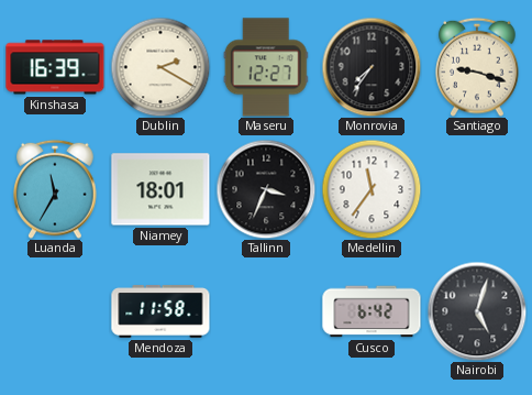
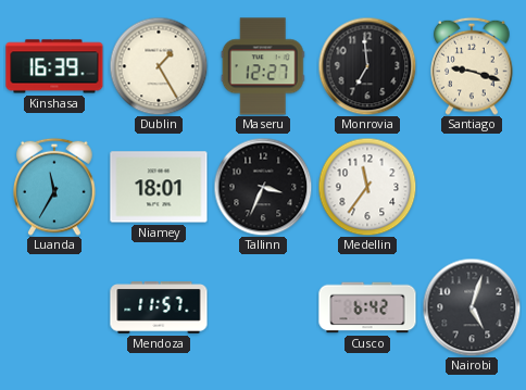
Dublin: 2:20 -> 1:25 (159, 66)
Monrovia: 7:36 -> 6:59 (367, 66)
Mendoza: 11:58 -> 11:57 (159, 307)
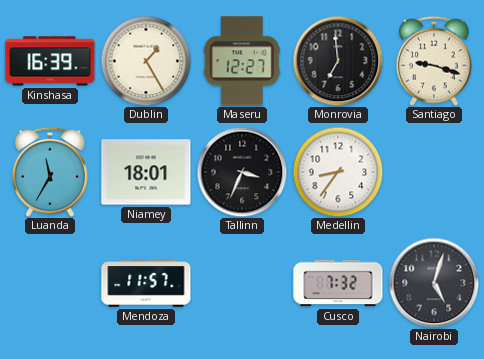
Medellin: 11:36 -> 8:36 (338, 172)
Cusco: 6:42 -> 7:32 (338, 283)
